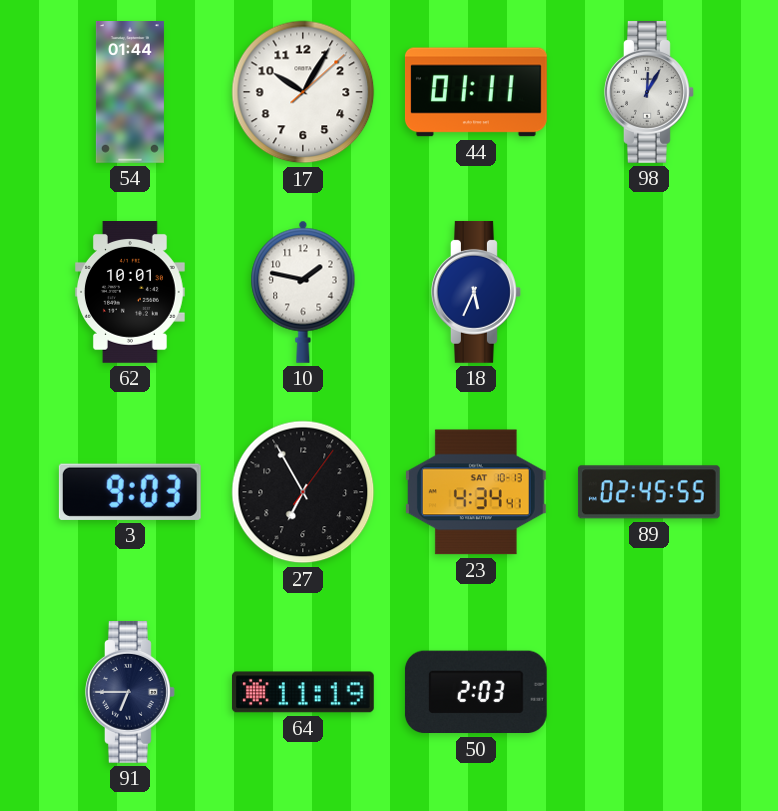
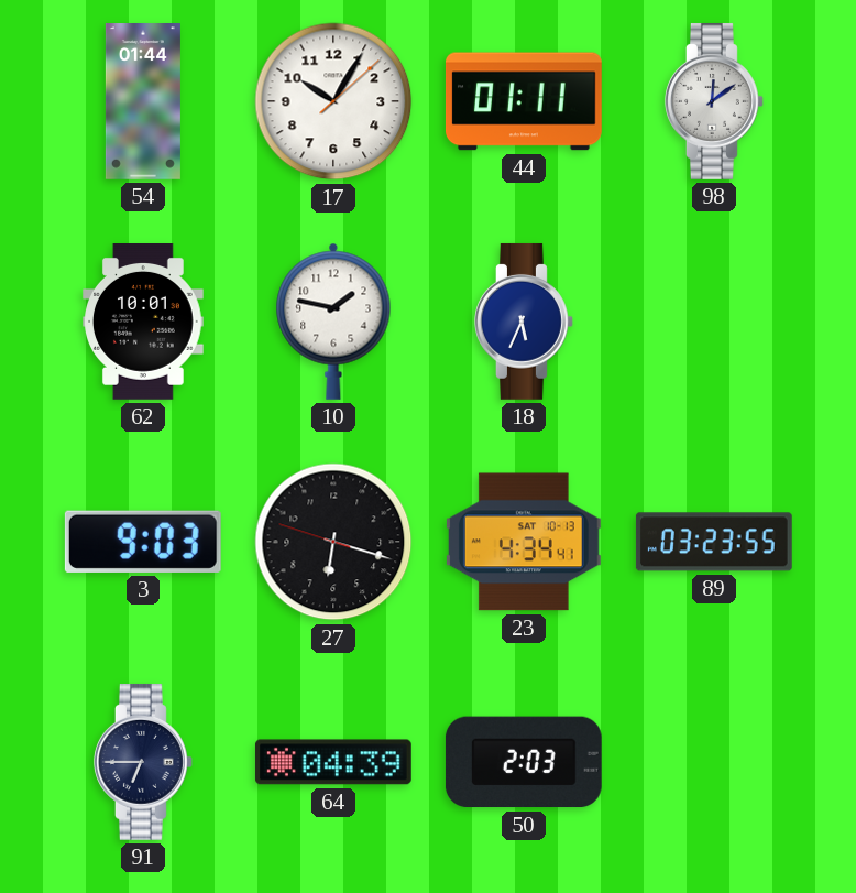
98: 12:05 -> 12:09 (715, 101)
27: 6:55 -> 6:17 (333, 542)
89: 02:45 -> 03:23 (714, 542)
64: 11:19 -> 04:39 (333, 762)
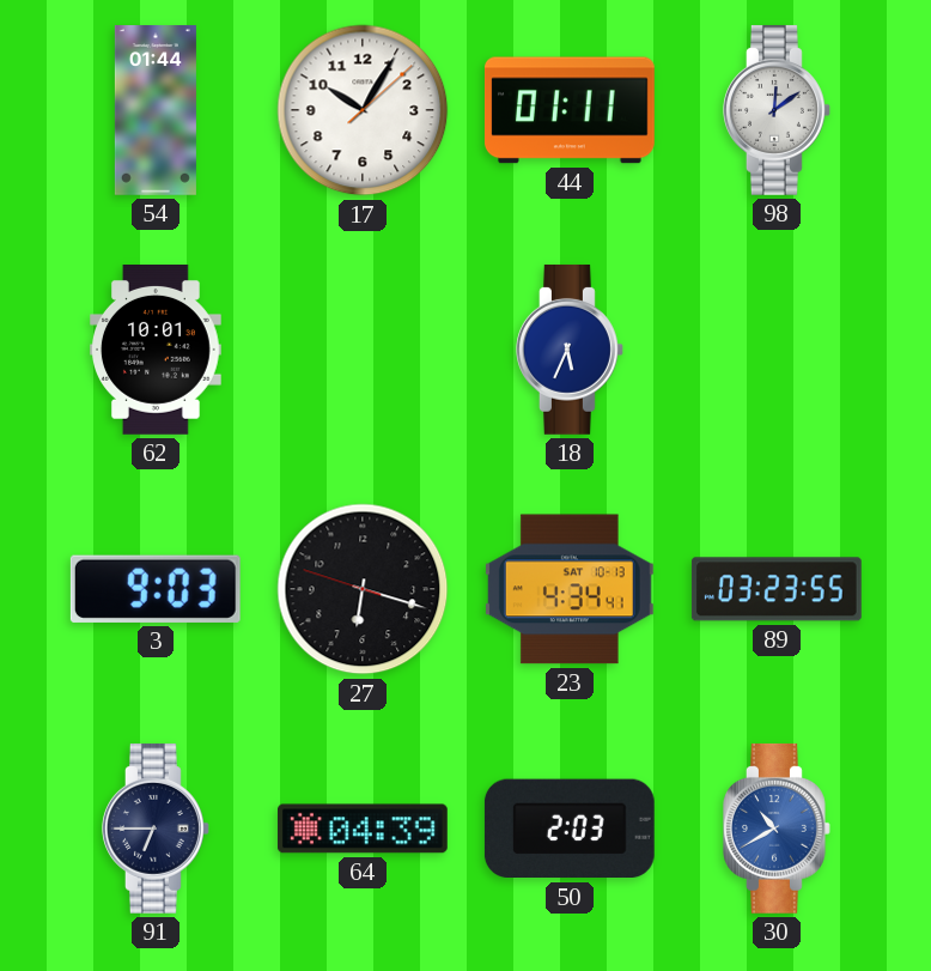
10: 1:47 -> none (333, 322)
30: none -> 10:40 (778, 829)
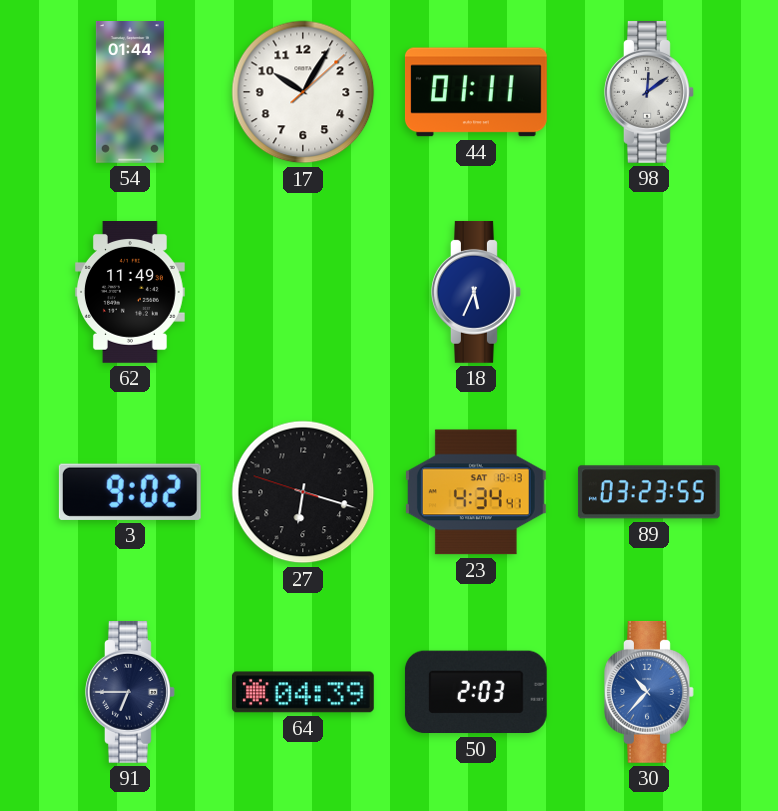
62: 10:01 -> 11:49 (131, 293)
3: 9:03 -> 9:02 (130, 492)
30: 10:40 -> 10:37 (650, 692)
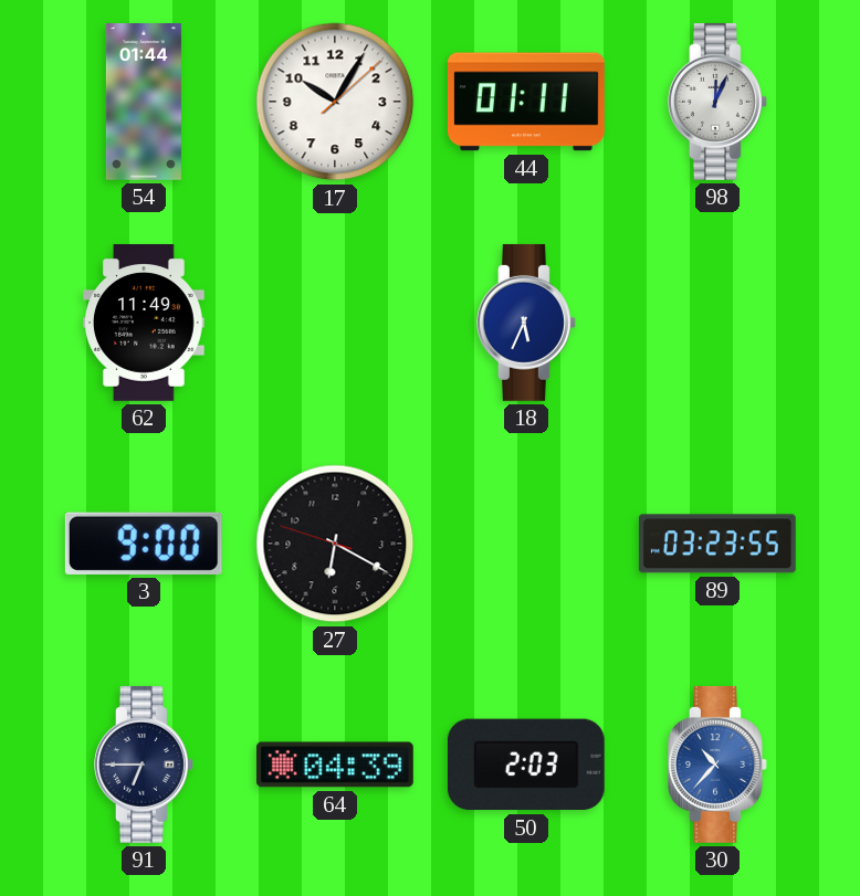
98: 12:09 -> 12:04 (719, 102)
3: 9:02 -> 9:00 (144, 544)
27: 6:17 -> 6:19 (335, 544)
23: 4:34 -> none (476, 492)
